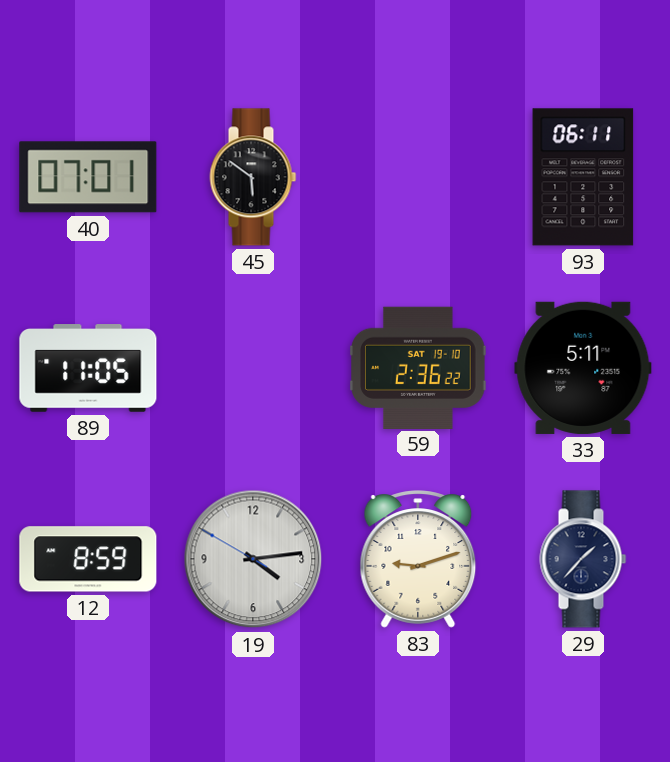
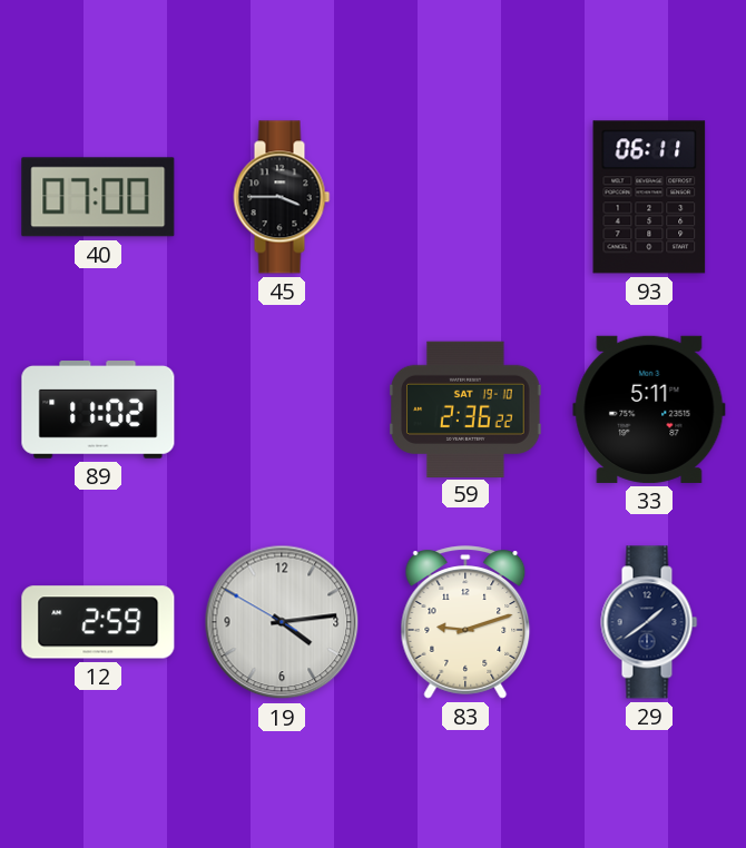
40: 07:01 -> 07:00 (98, 197)
45: 5:51 -> 3:45 (282, 197)
89: 11:05 -> 11:02 (98, 410)
12: 8:59 -> 2:59 (98, 622)
29: 1:37 -> 1:39 (649, 622)
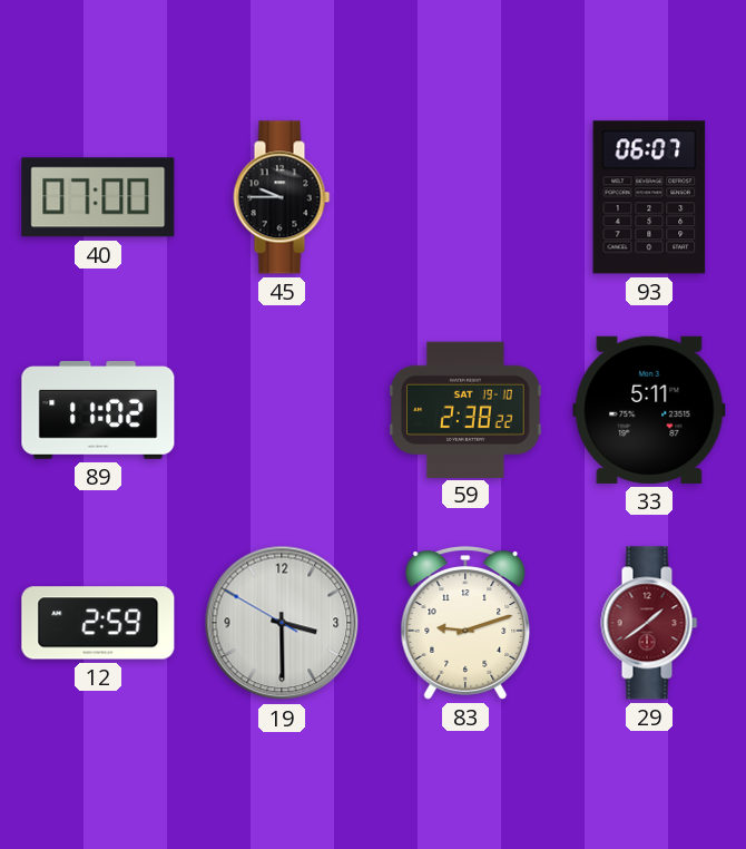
45: 3:45 -> 9:45 (282, 197)
93: 06:11 -> 06:07 (649, 197)
59: 2:36 -> 2:38 (465, 409)
19: 4:13 -> 3:29 (282, 623)
29 dial: navy -> burgundy (649, 623)
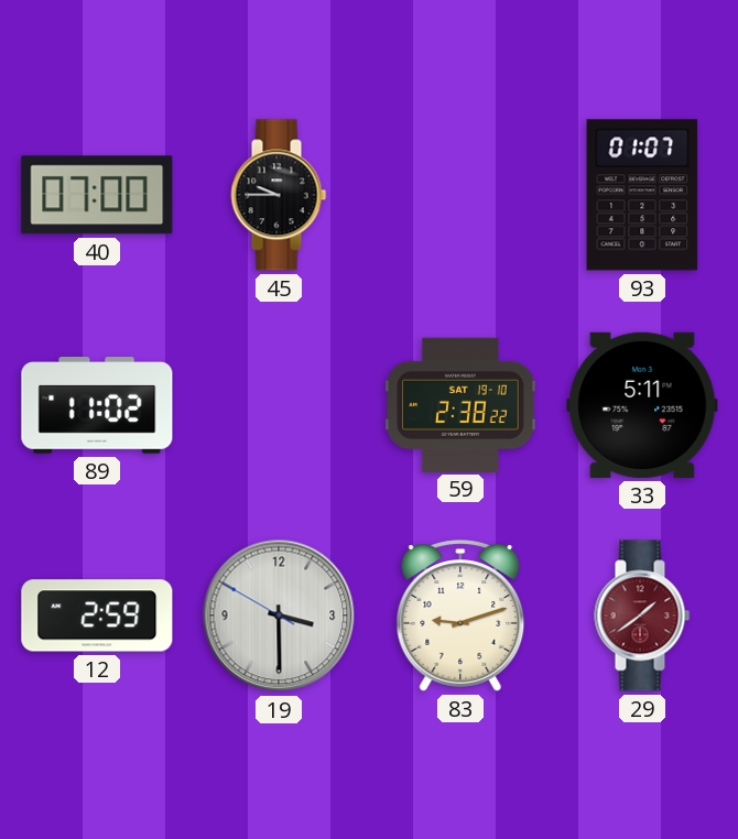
93: 06:07 -> 01:07 (642, 195)
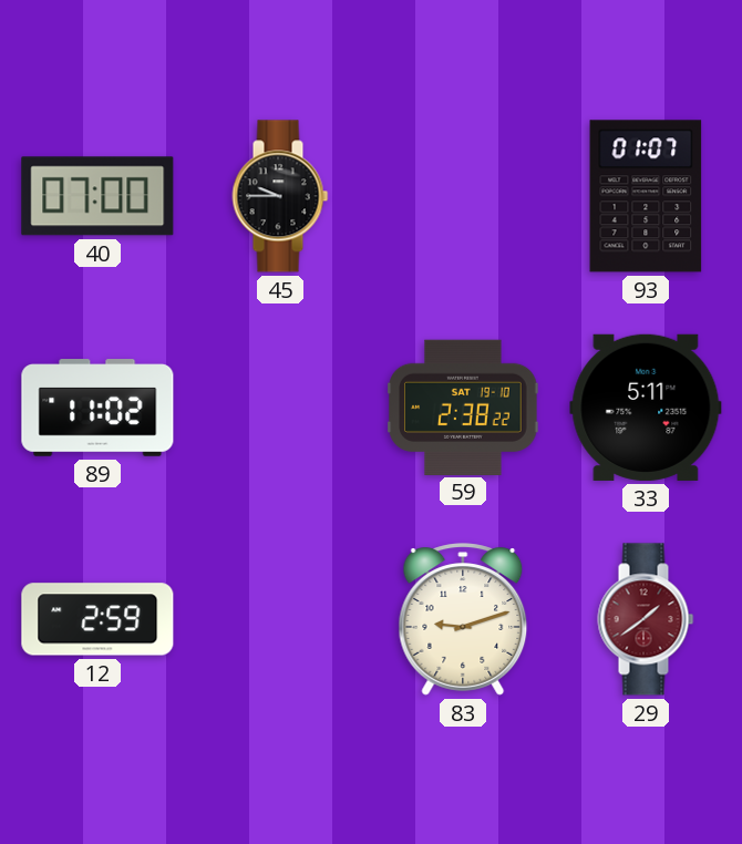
19: 3:29 -> none (279, 615)
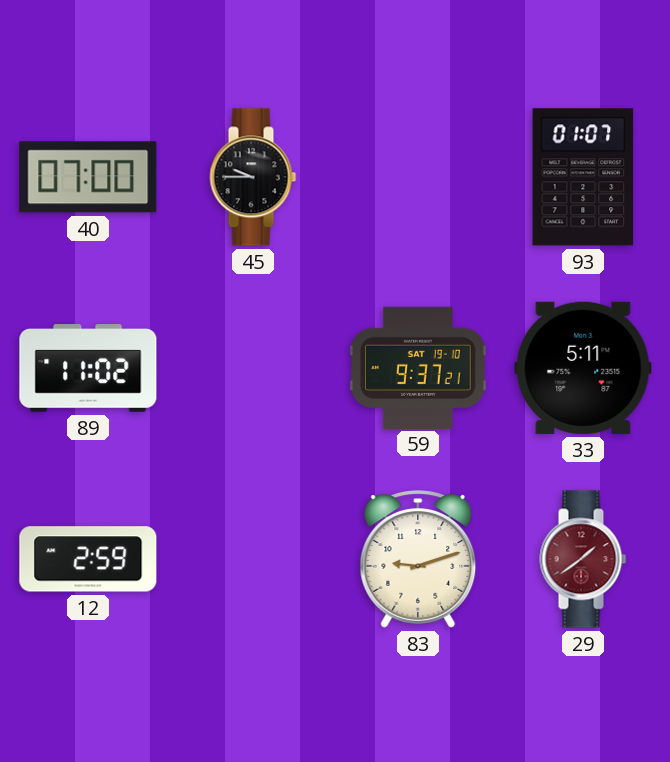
59: 2:38 -> 9:37 (418, 367)
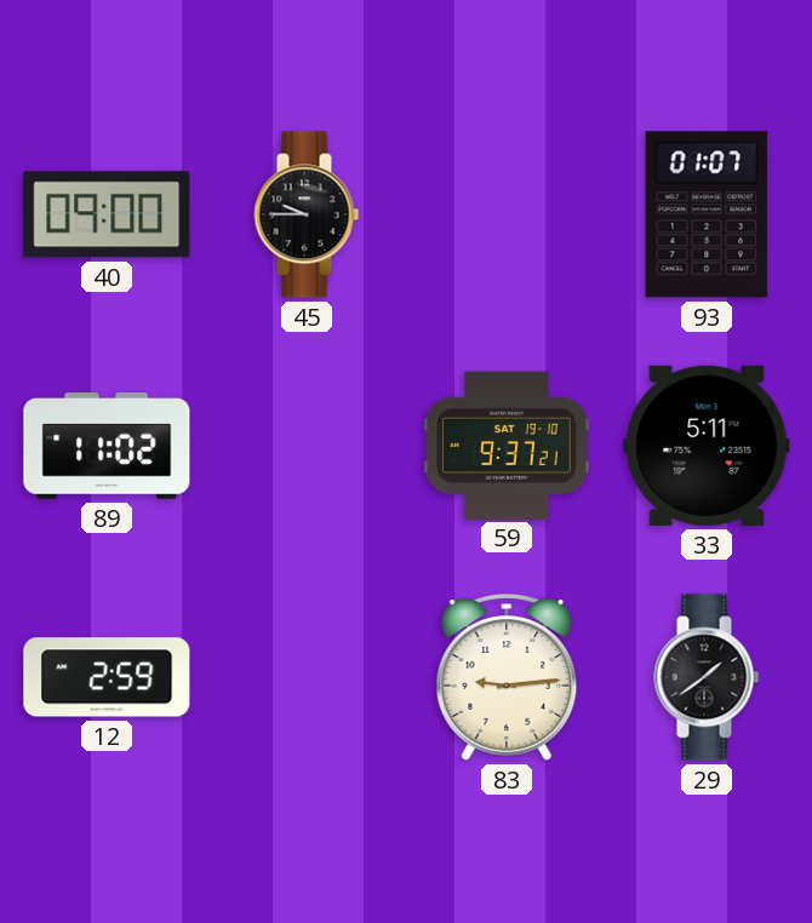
40: 07:00 -> 09:00 (107, 214)
83: 9:12 -> 9:14 (507, 677)
29 dial: burgundy -> black (707, 677)
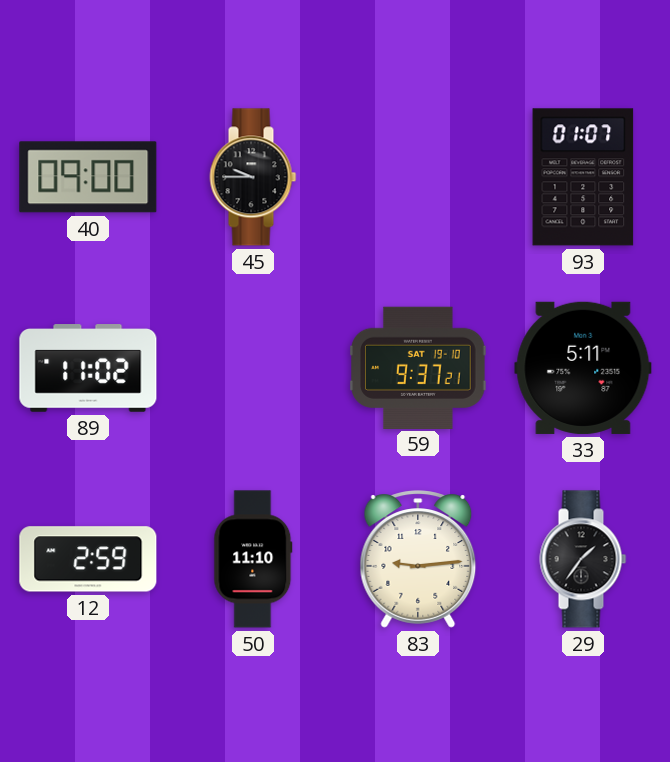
50: none -> 11:10 (253, 559)
29: 1:39 -> 1:36 (583, 559)
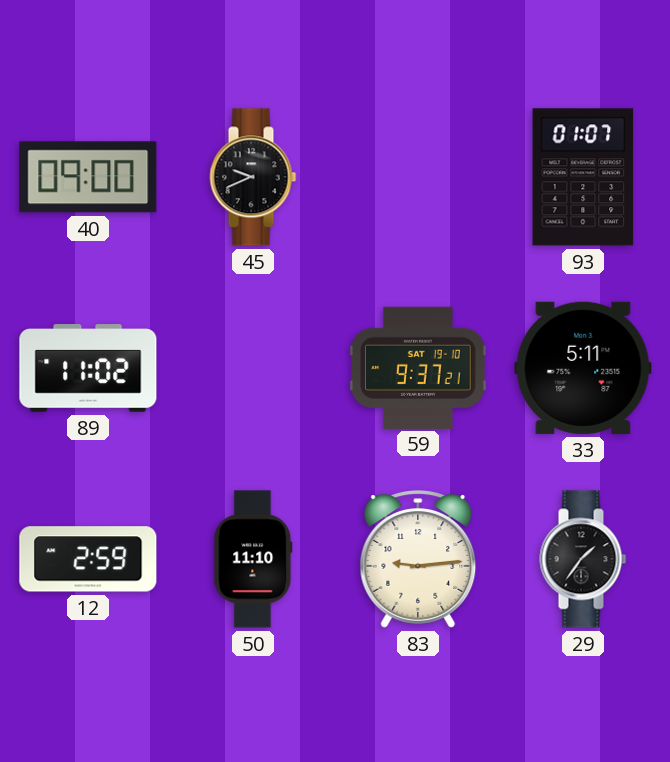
45: 9:45 -> 9:41 (253, 177)
